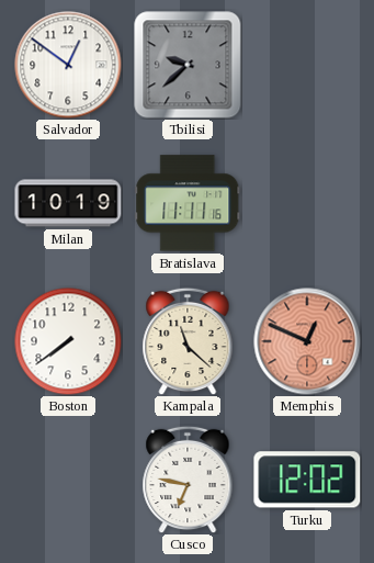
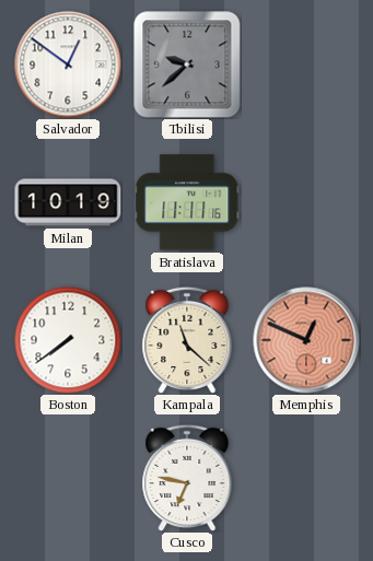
Turku: 12:02 -> none (307, 480)
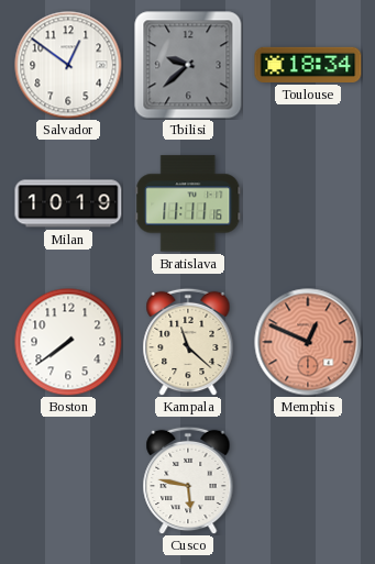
Toulouse: none -> 18:34 (308, 65)
Cusco: 6:47 -> 5:47 (188, 480)
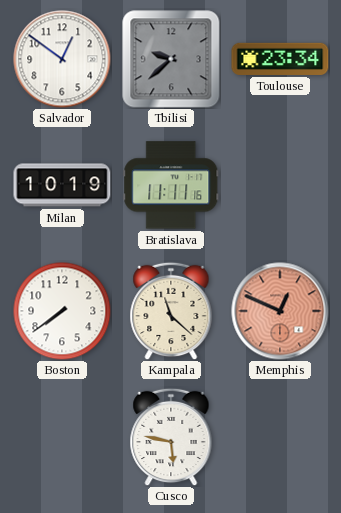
Toulouse: 18:34 -> 23:34 (280, 59)
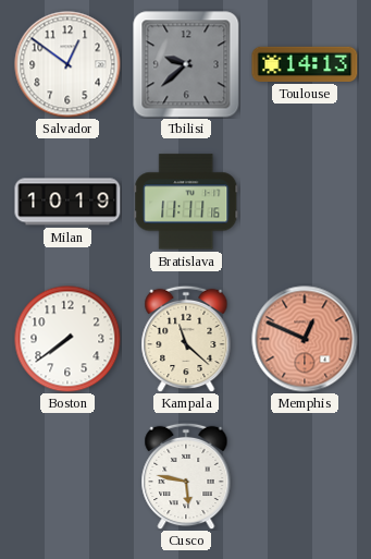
Toulouse: 23:34 -> 14:13 (305, 64)
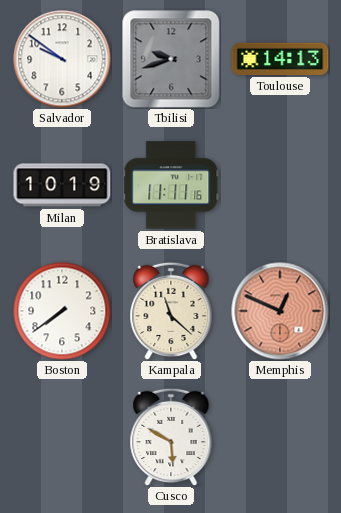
Salvador: 12:51 -> 9:51 (62, 59)
Tbilisi: 9:38 -> 9:42 (171, 59)
Cusco: 5:47 -> 5:50 (171, 437)
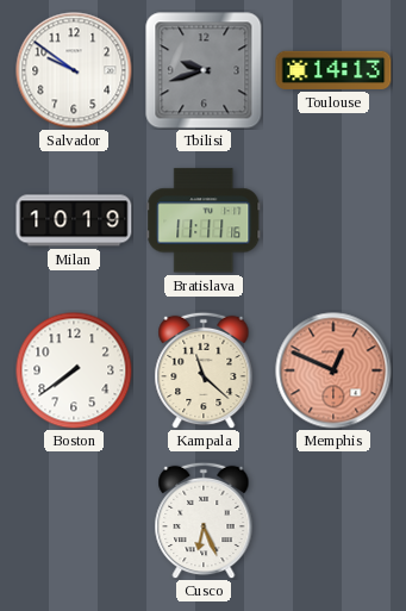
Cusco: 5:50 -> 6:26 (204, 520)
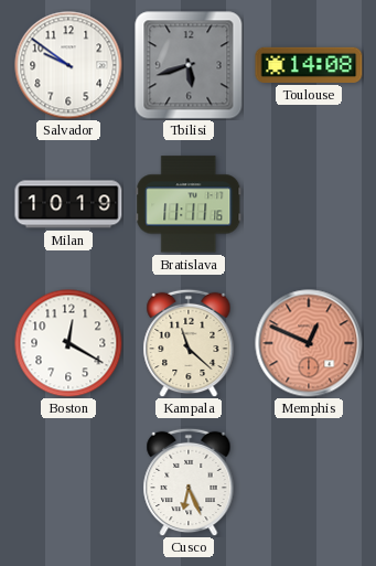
Tbilisi: 9:42 -> 5:42 (189, 65)
Toulouse: 14:13 -> 14:08 (309, 65)
Boston: 7:39 -> 12:20 (68, 343)
